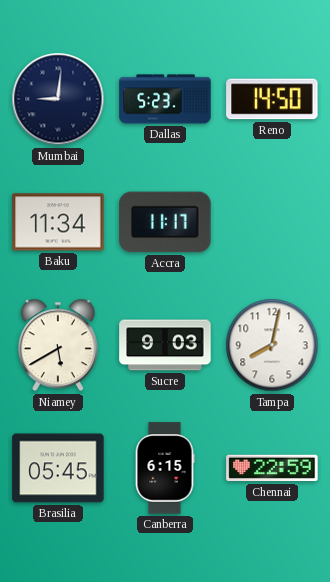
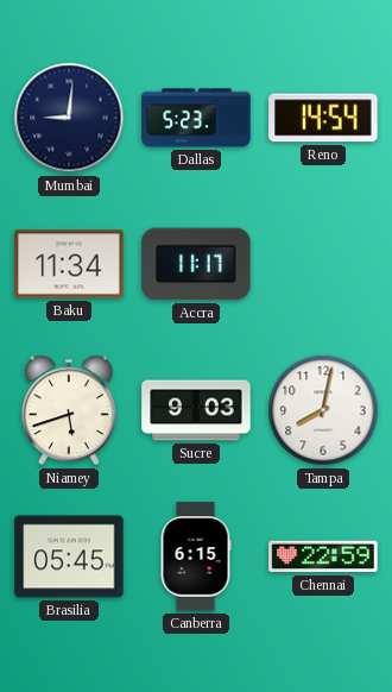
Reno: 14:50 -> 14:54 (323, 118)
Niamey: 5:40 -> 5:42 (69, 410)
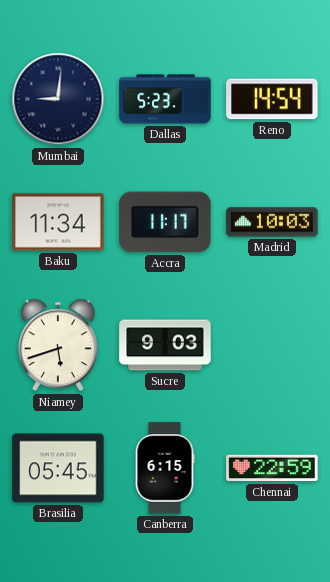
Madrid: none -> 10:03 (272, 222)
Tampa: 8:02 -> none (323, 410)
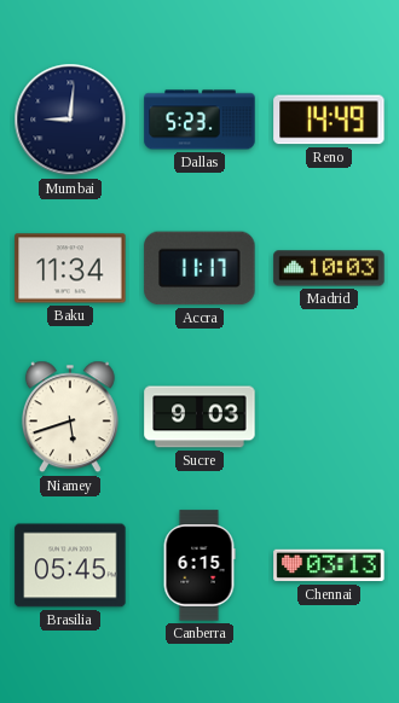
Reno: 14:54 -> 14:49 (329, 120)
Chennai: 22:59 -> 03:13 (329, 565)
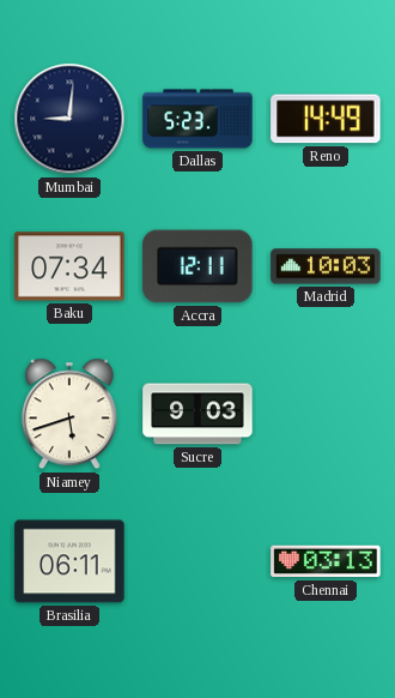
Baku: 11:34 -> 07:34 (69, 266)
Accra: 11:17 -> 12:11 (197, 266)
Brasilia: 05:45 -> 06:11 (69, 561)
Canberra: 6:15 -> none (199, 565)
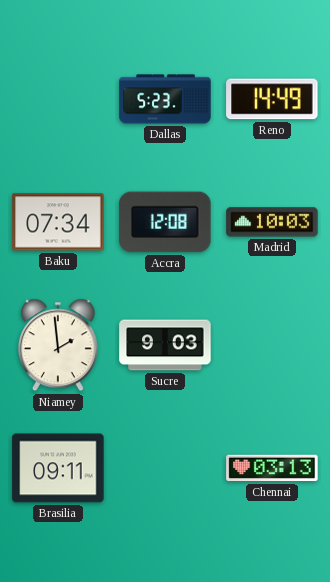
Mumbai: 9:01 -> none (69, 119)
Accra: 12:11 -> 12:08 (165, 222)
Niamey: 5:42 -> 1:59 (58, 345)
Brasilia: 06:11 -> 09:11 (58, 468)
